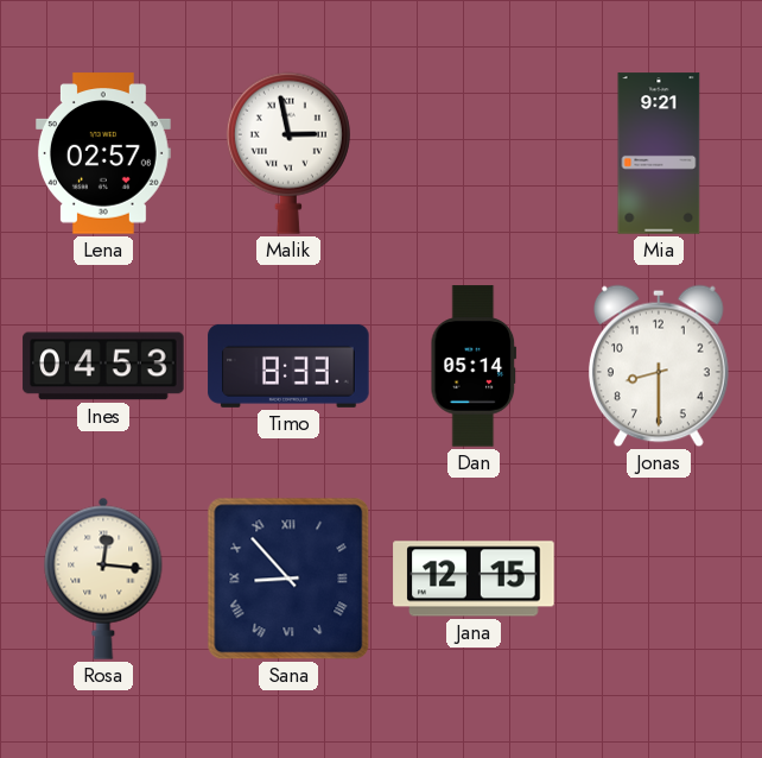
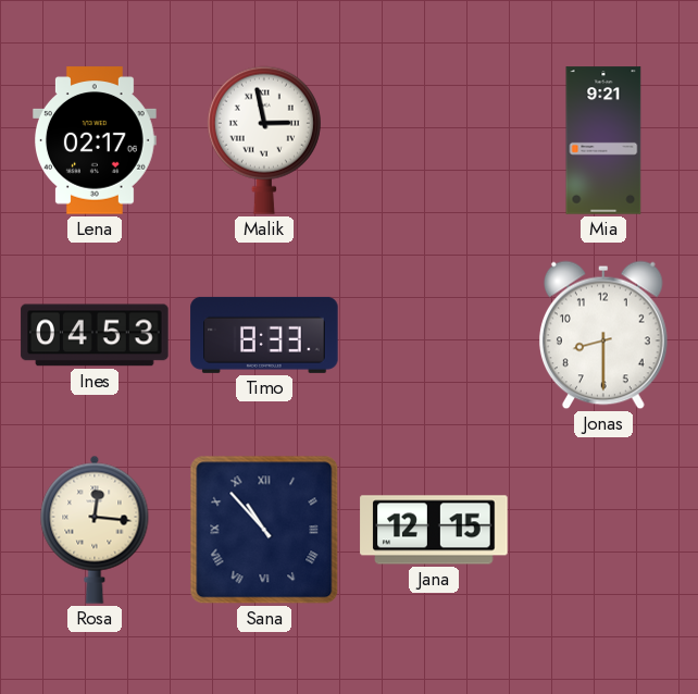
Lena: 02:57 -> 02:17 (95, 140)
Dan: 05:14 -> none (474, 366)
Sana: 8:53 -> 10:53 (264, 530)
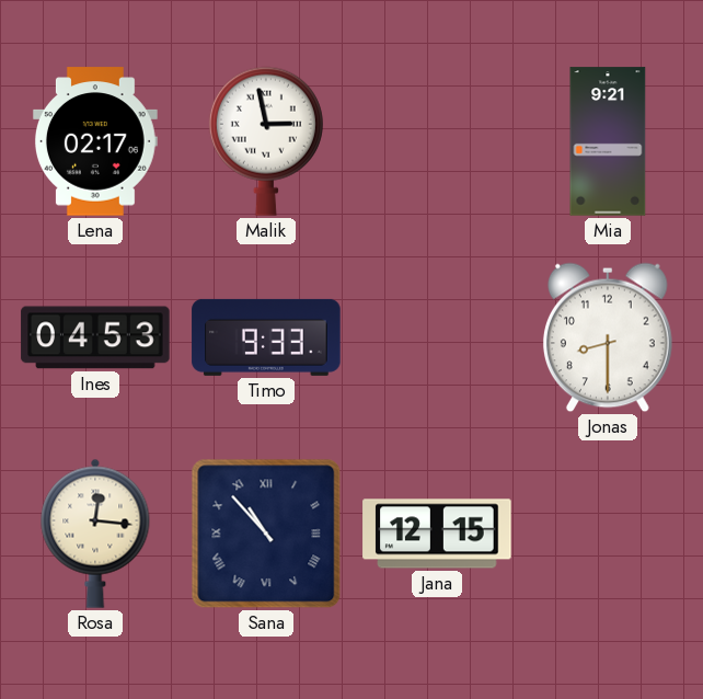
Timo: 8:33 -> 9:33 (266, 337)
